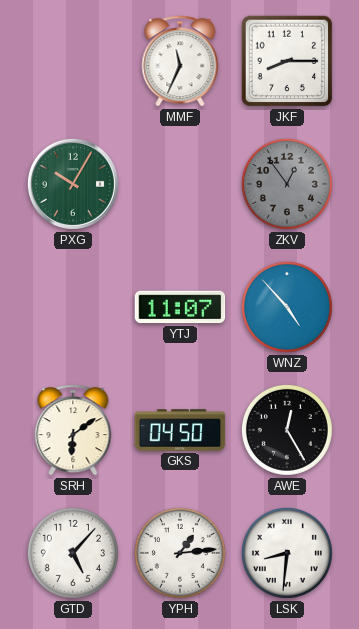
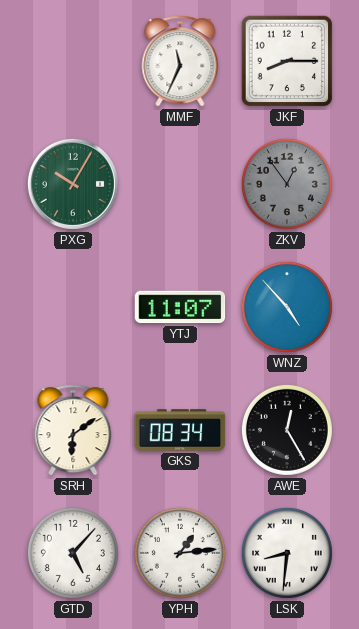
GKS: 04:50 -> 08:34 (180, 430)
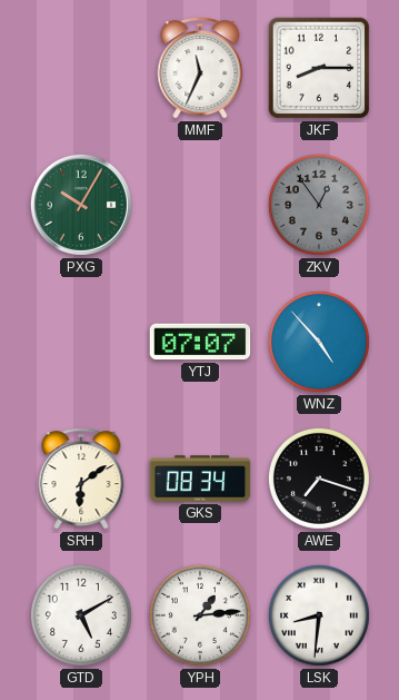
YTJ: 11:07 -> 07:07 (200, 342)
AWE: 12:25 -> 7:18 (319, 479)
GTD: 5:07 -> 5:10 (81, 615)
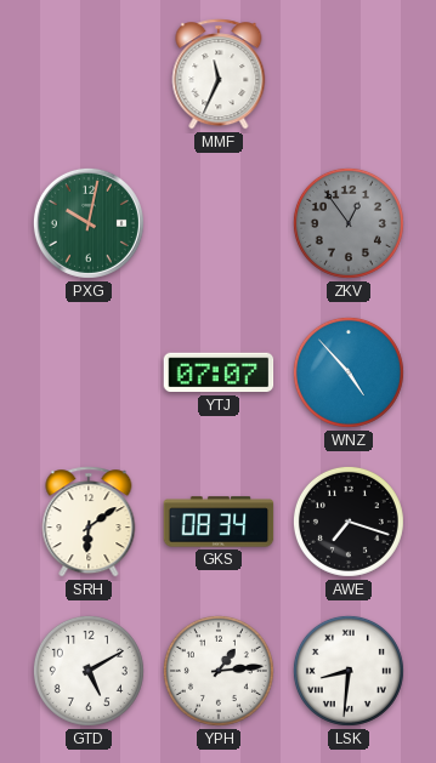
JKF: 8:15 -> none (319, 68)
PXG: 10:05 -> 10:02 (89, 223)
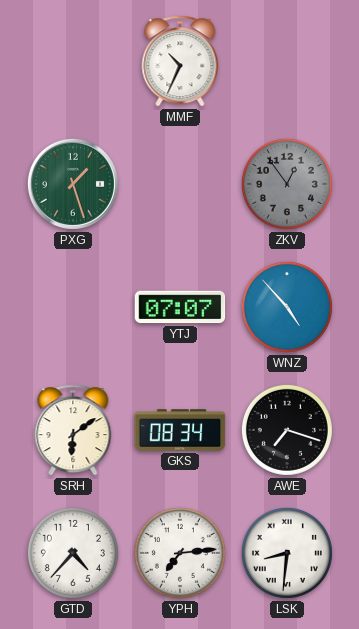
MMF: 11:34 -> 10:34 (180, 61)
PXG: 10:02 -> 1:27 (73, 184)
GTD: 5:10 -> 4:37 (73, 553)
YPH: 1:14 -> 7:14 (180, 553)
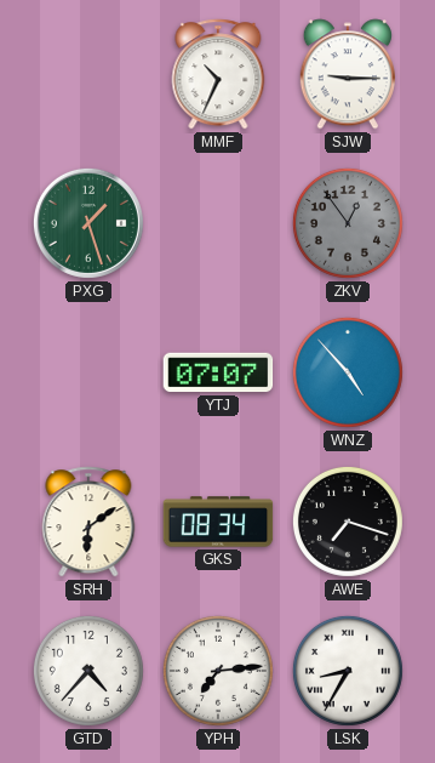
SJW: none -> 9:15 (348, 74)
LSK: 8:31 -> 8:35 (348, 671)
